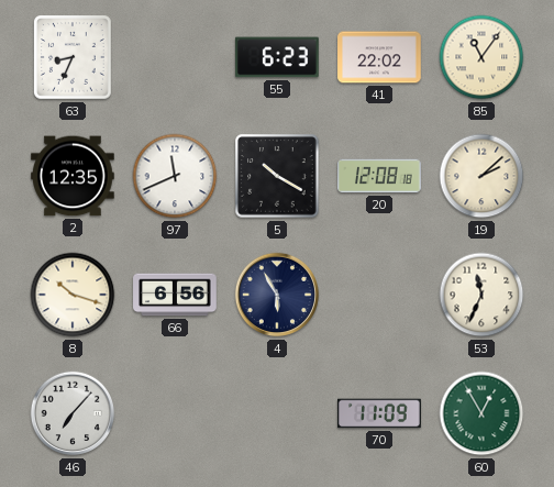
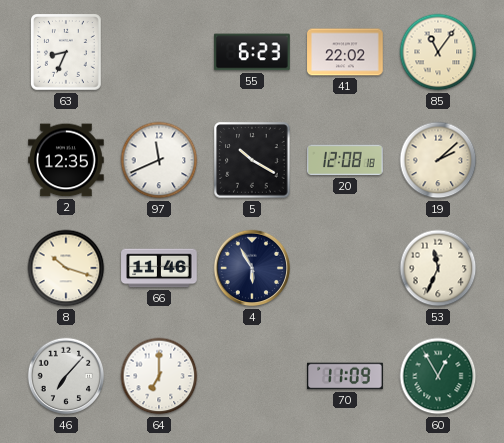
66: 6:56 -> 11:46 (159, 268)
64: none -> 7:00 (159, 376)
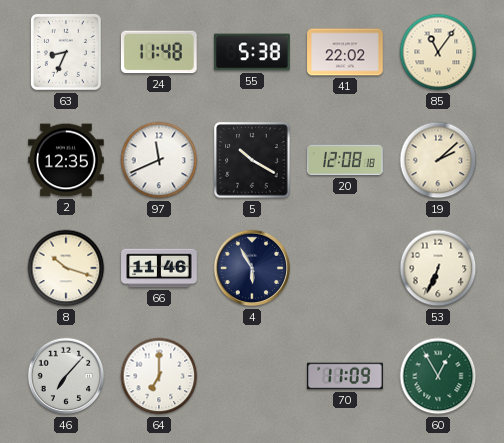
24: none -> 11:48 (159, 52)
55: 6:23 -> 5:38 (252, 52)
53: 11:34 -> 6:34 (438, 268)
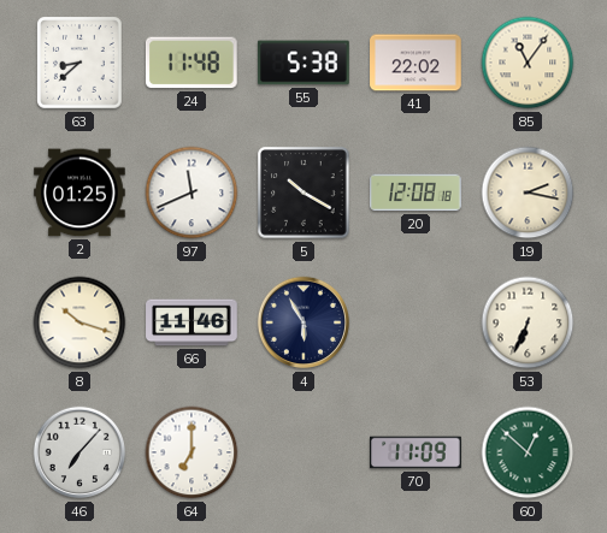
63: 8:34 -> 8:38 (81, 63)
2: 12:35 -> 01:25 (81, 193)
19: 2:08 -> 2:17 (528, 193)
60: 12:55 -> 12:52 (528, 452)
